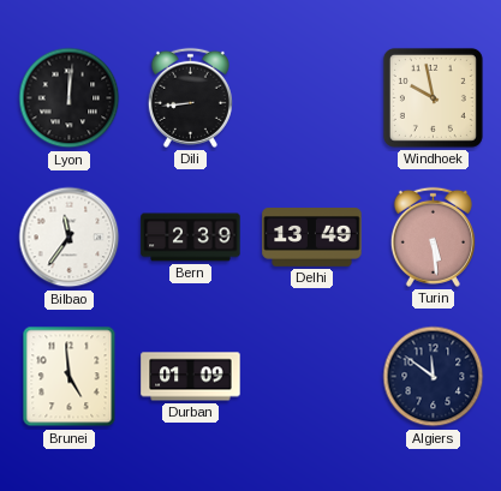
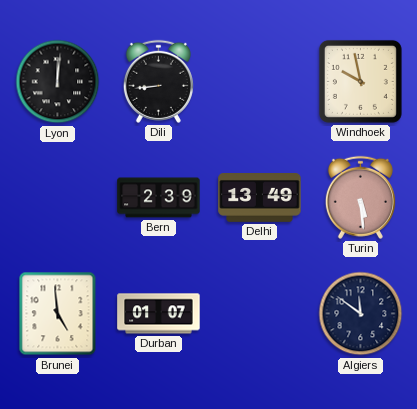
Bilbao: 11:36 -> none (70, 238)
Durban: 01:09 -> 01:07 (159, 314)
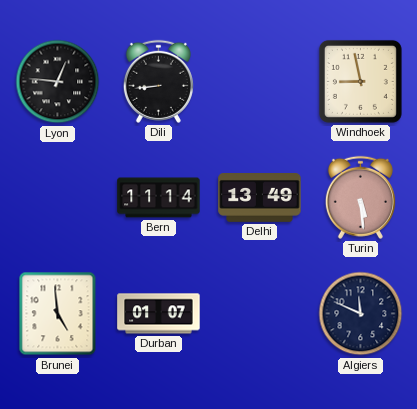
Lyon: 12:01 -> 12:46 (58, 82)
Windhoek: 9:58 -> 8:58 (360, 81)
Bern: 2:39 -> 11:14 (159, 198)
Algiers: 11:51 -> 11:49 (361, 314)
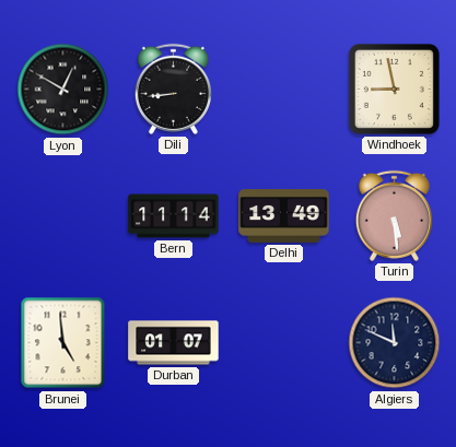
Lyon: 12:46 -> 12:50 (63, 90)
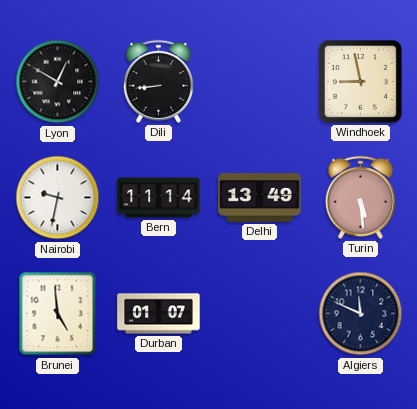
Nairobi: none -> 9:32 (58, 198)
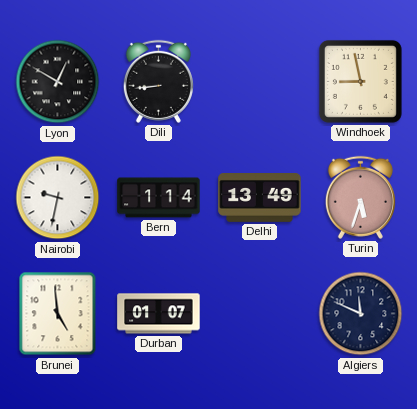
Bern: 11:14 -> 1:14 (159, 198)
Turin: 5:29 -> 5:33 (360, 197)
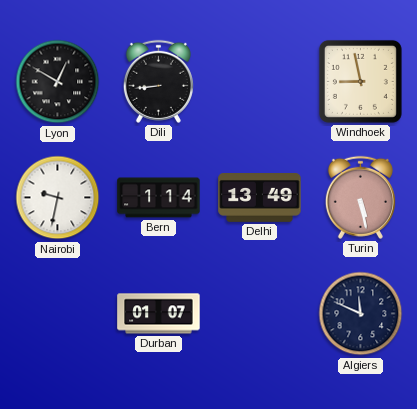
Turin: 5:33 -> 5:28 (360, 197)
Brunei: 4:59 -> none (58, 314)
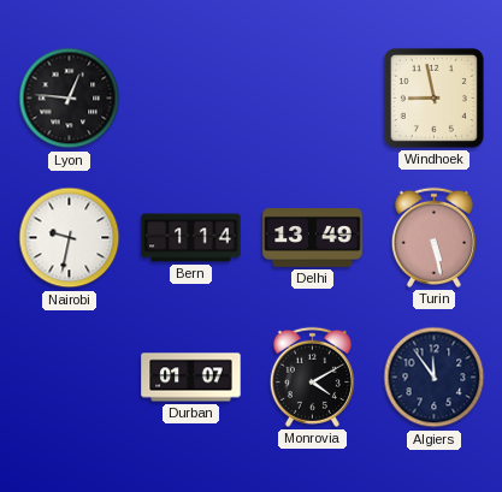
Lyon: 12:50 -> 12:46 (70, 99)
Dili: 8:44 -> none (158, 81)
Monrovia: none -> 4:10 (312, 377)
Algiers: 11:49 -> 11:54 (435, 378)
